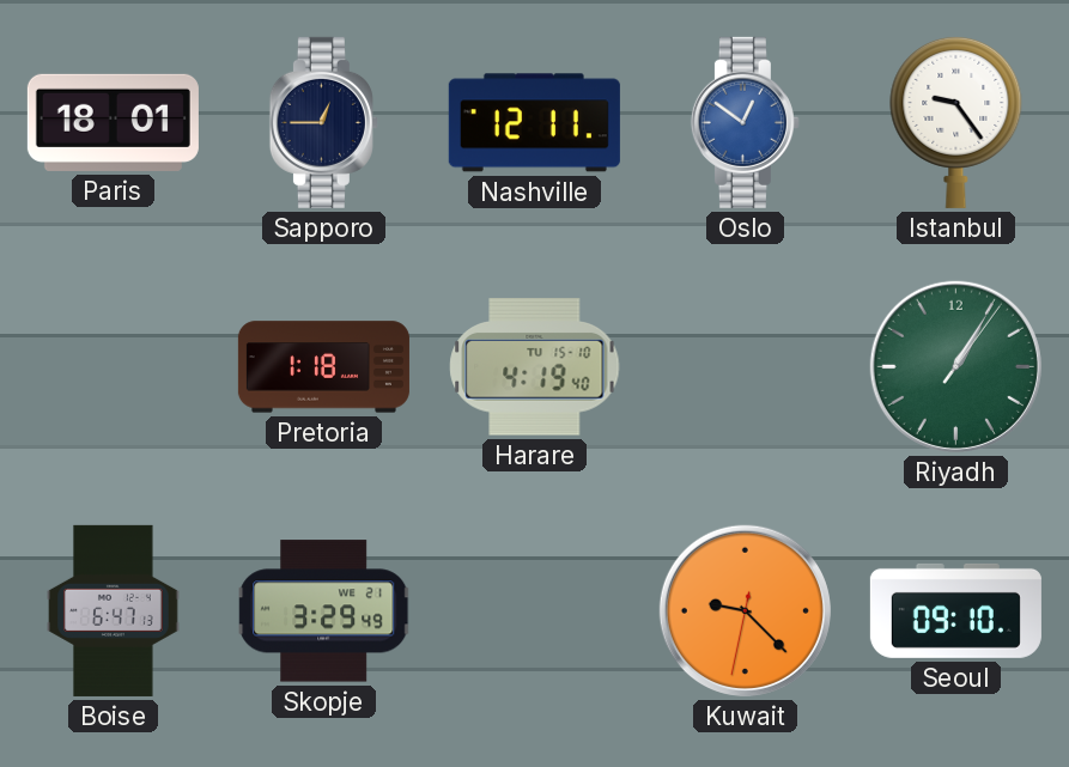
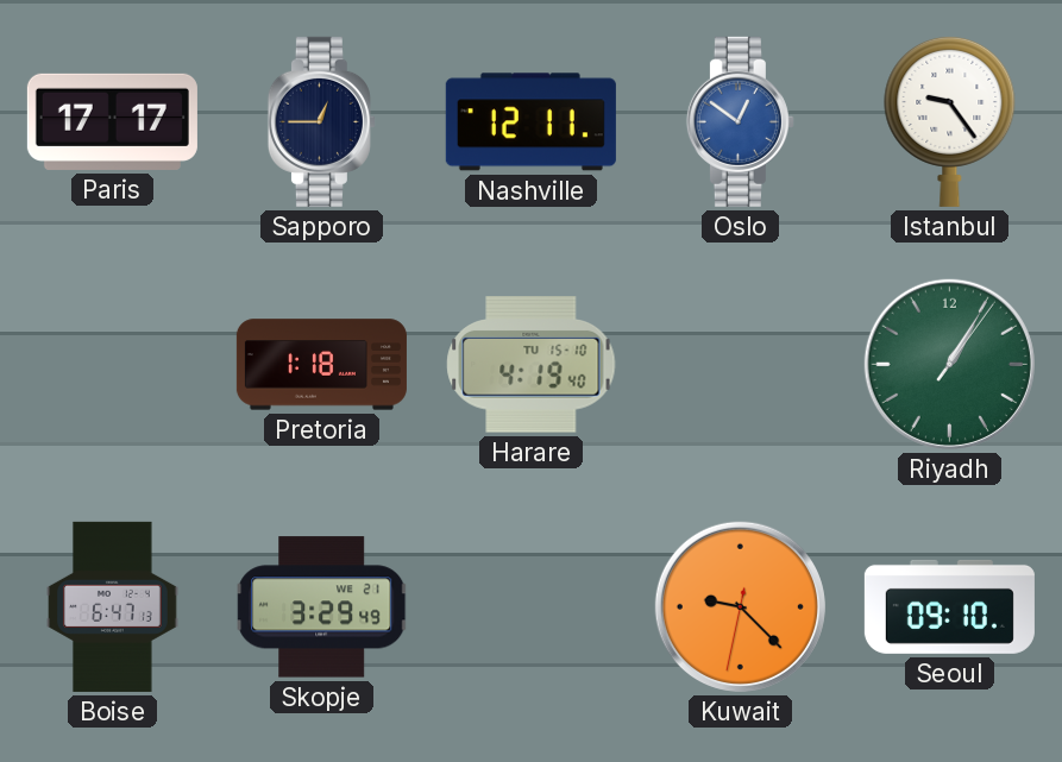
Paris: 18:01 -> 17:17 (112, 121)
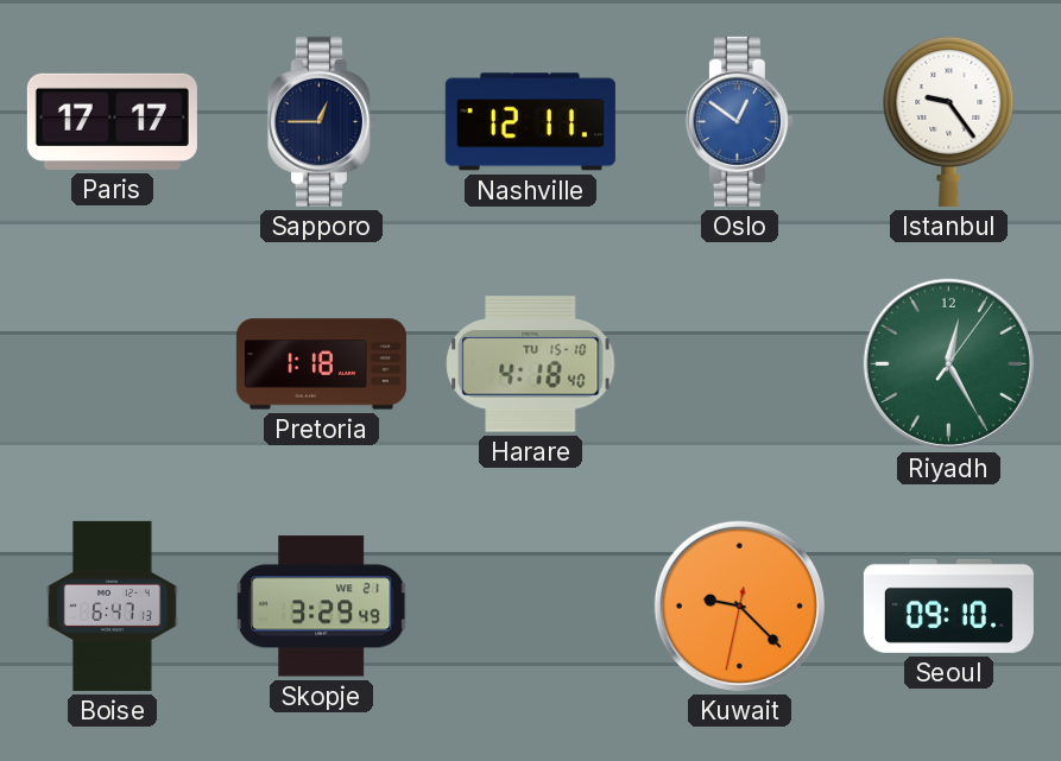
Harare: 4:19 -> 4:18 (531, 364)
Riyadh: 1:05 -> 12:25 (948, 363)
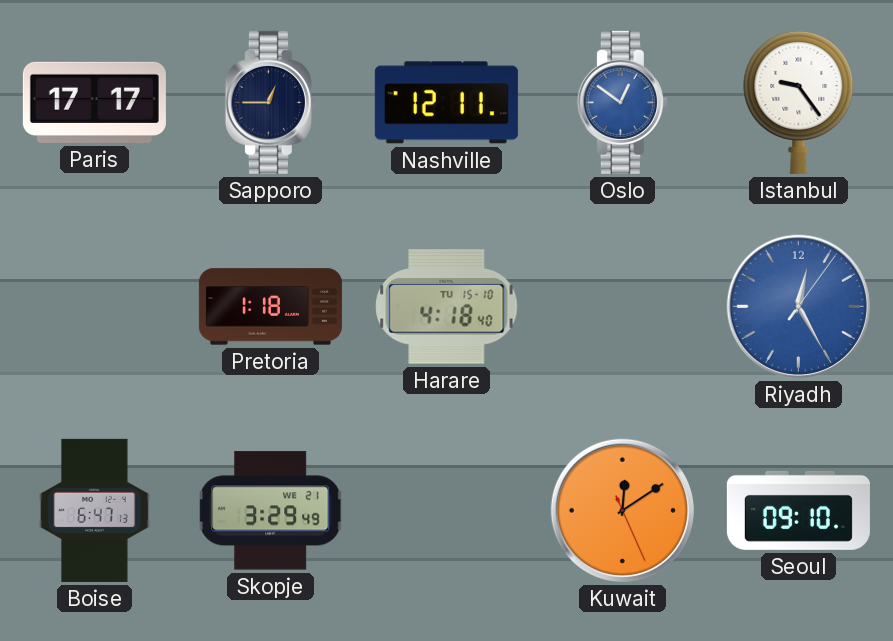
Riyadh dial: green -> blue (798, 306)
Kuwait: 9:22 -> 12:09 (622, 510)
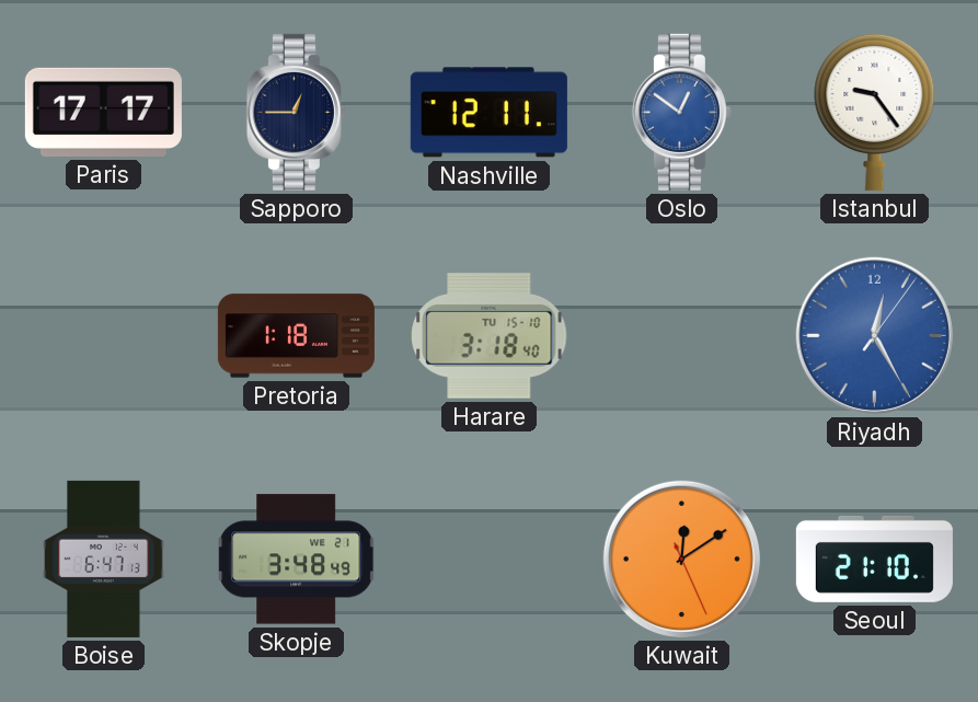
Harare: 4:18 -> 3:18 (490, 336)
Skopje: 3:29 -> 3:48 (297, 560)
Seoul: 09:10 -> 21:10 (874, 559)
